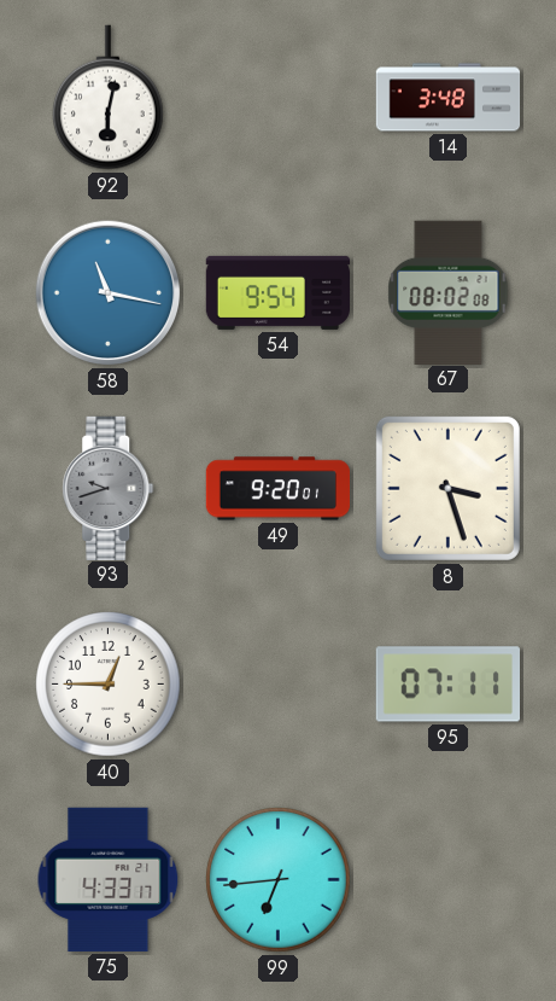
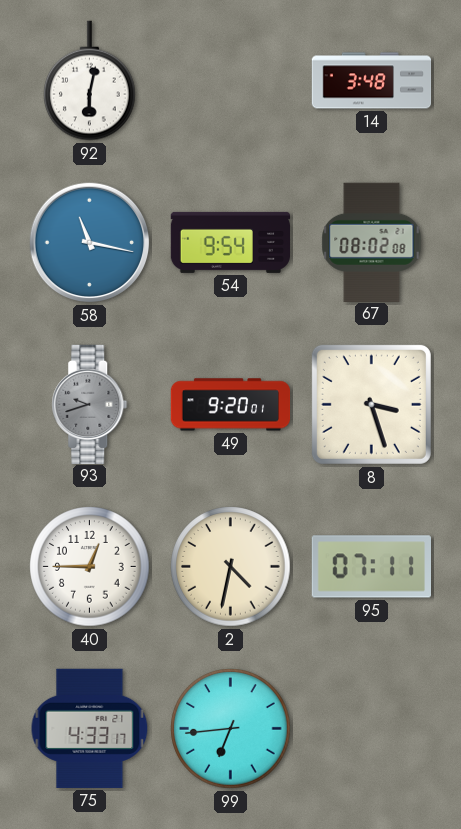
2: none -> 4:32 (231, 567)
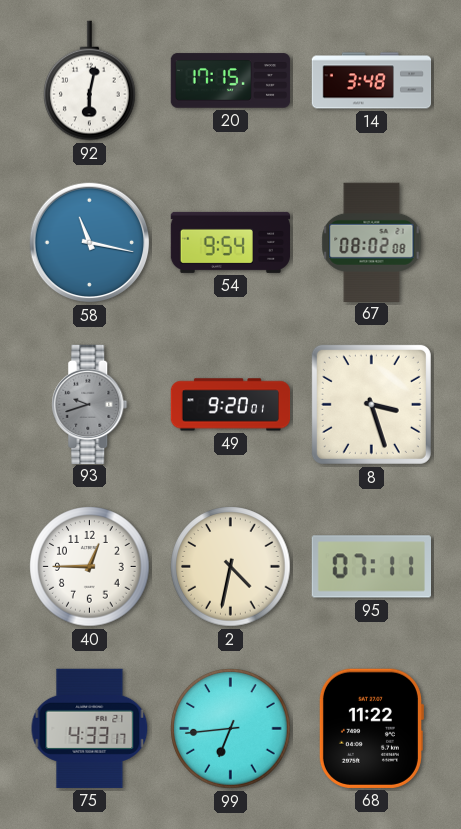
20: none -> 17:15 (231, 81)
68: none -> 11:22 (371, 728)
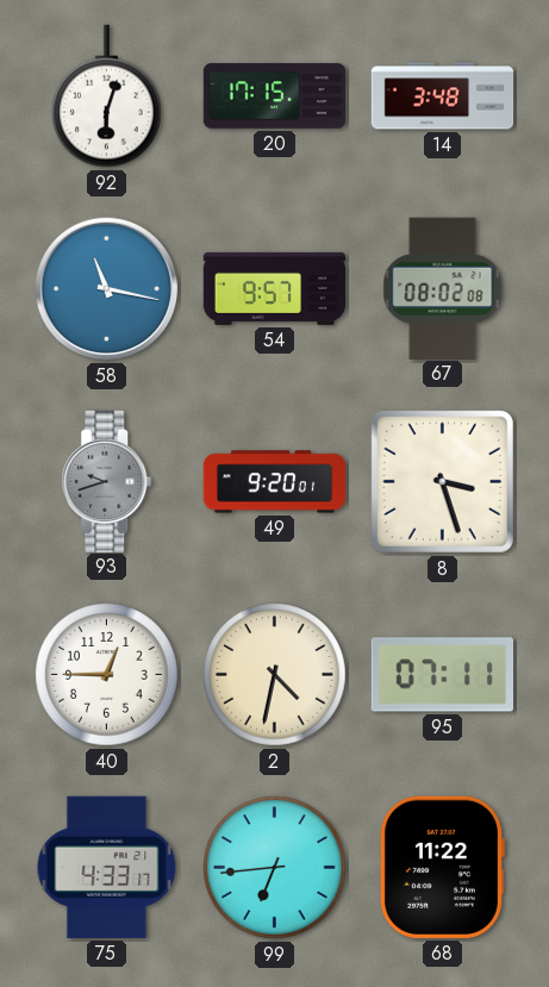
92: 6:02 -> 6:03 (107, 96)
54: 9:54 -> 9:57 (274, 288)
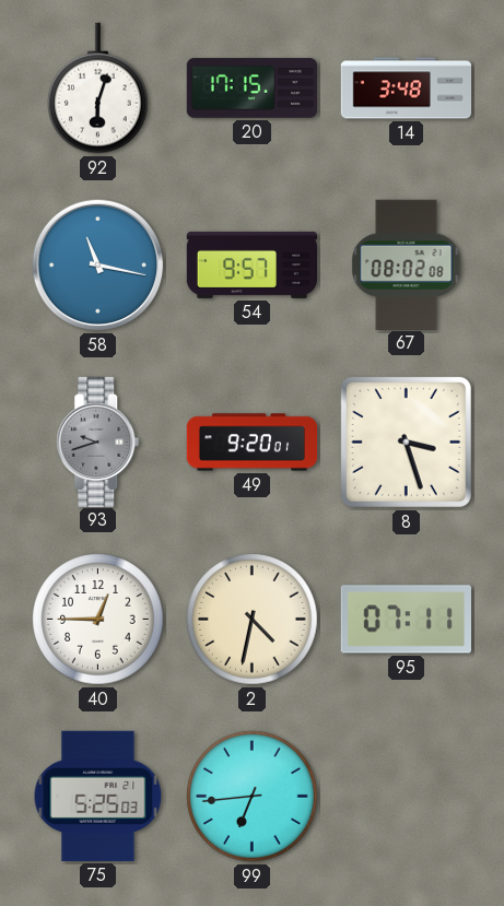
75: 4:33 -> 5:25 (98, 796)
68: 11:22 -> none (442, 867)
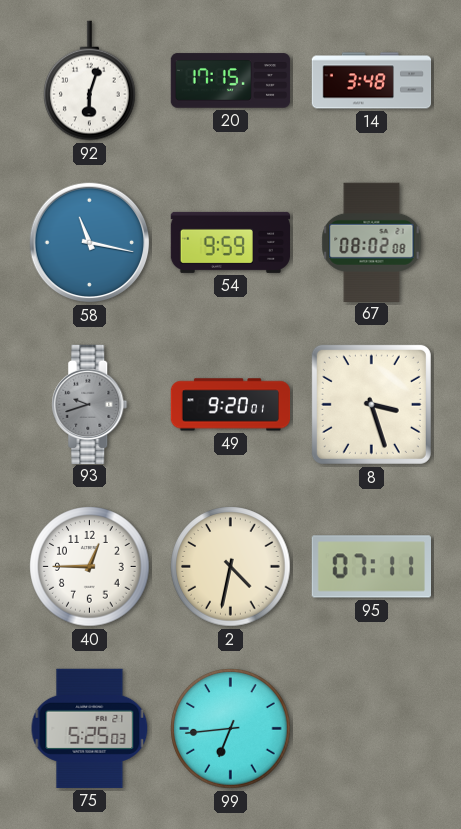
54: 9:57 -> 9:59 (230, 242)
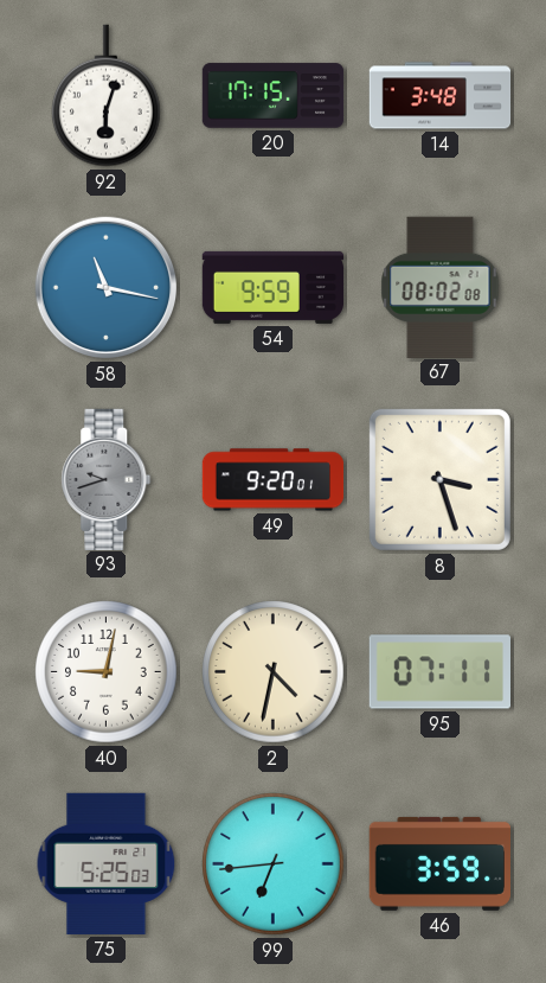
40: 12:45 -> 9:02 (107, 672)
46: none -> 3:59 (439, 863)
